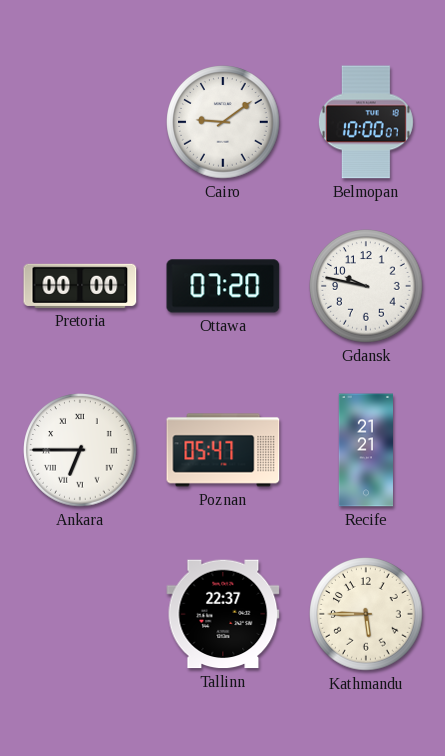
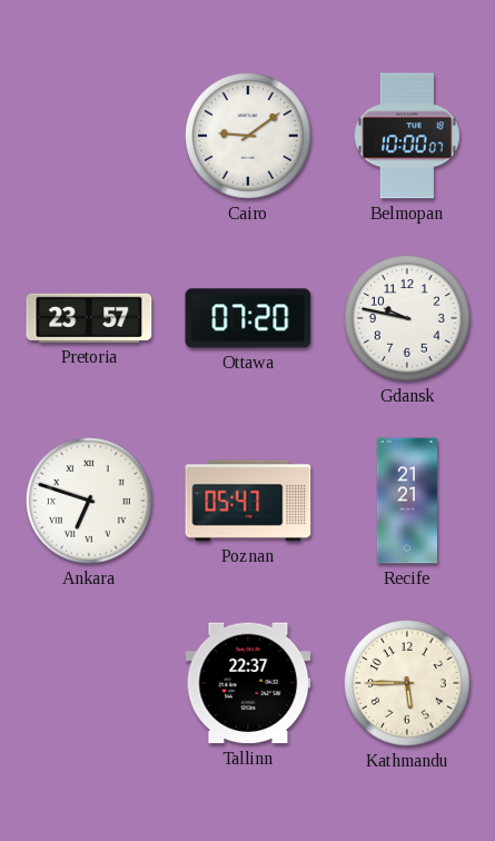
Pretoria: 00:00 -> 23:57 (89, 318)
Ankara: 6:45 -> 6:48 (89, 501)
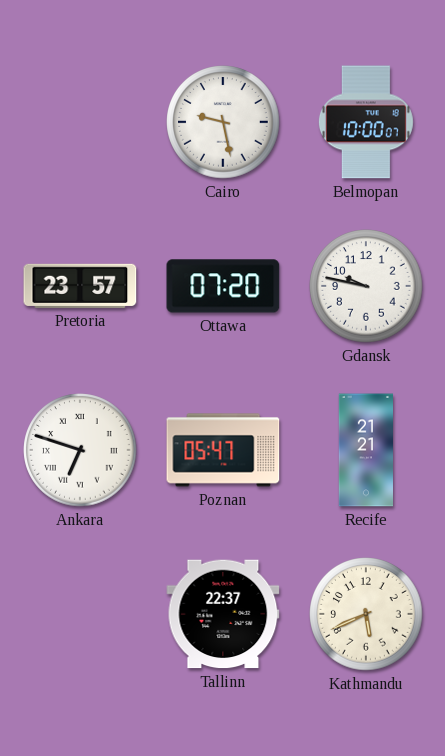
Cairo: 9:09 -> 9:28 (223, 122)
Kathmandu: 5:45 -> 5:41 (366, 614)
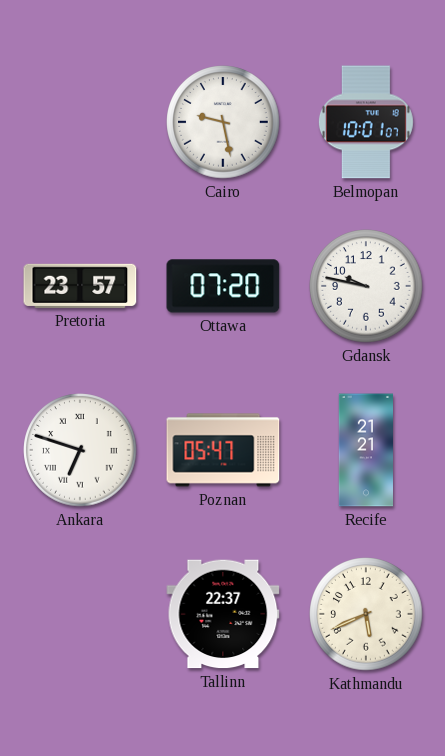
Belmopan: 10:00 -> 10:01 (366, 122)
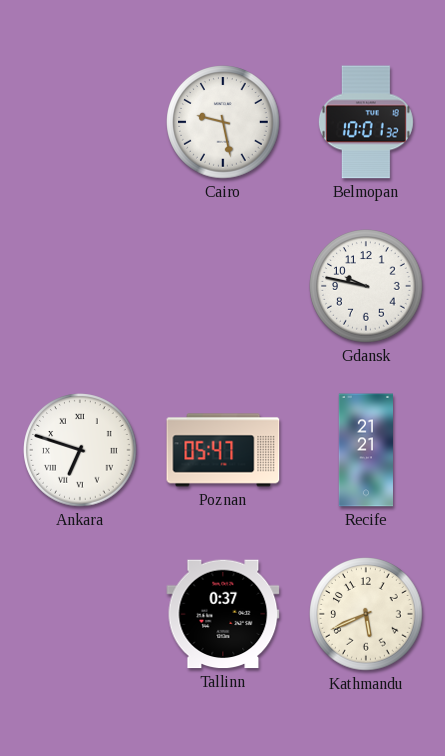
Belmopan: 10:01:07 -> 10:01:32 (366, 122)
Pretoria: 23:57 -> none (80, 286)
Ottawa: 07:20 -> none (223, 286)
Tallinn: 22:37 -> 0:37 (223, 614)
